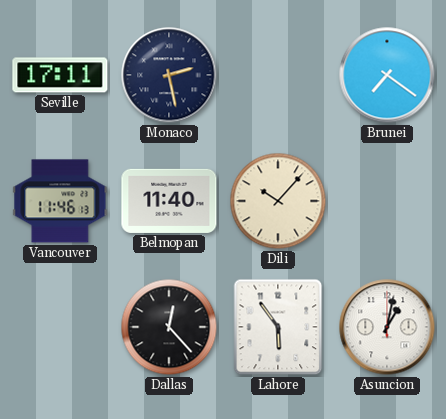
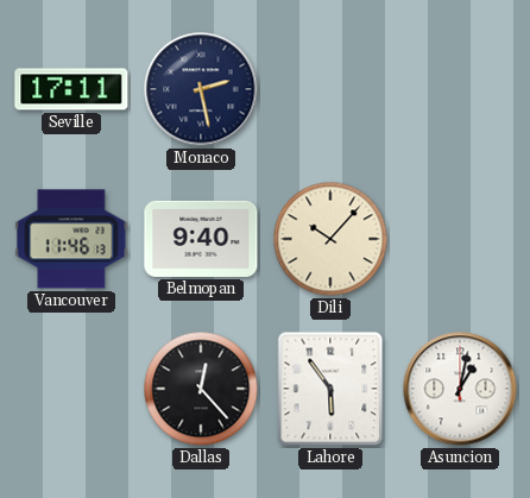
Brunei: 7:21 -> none (387, 75)
Belmopan: 11:40 -> 9:40 (201, 239)
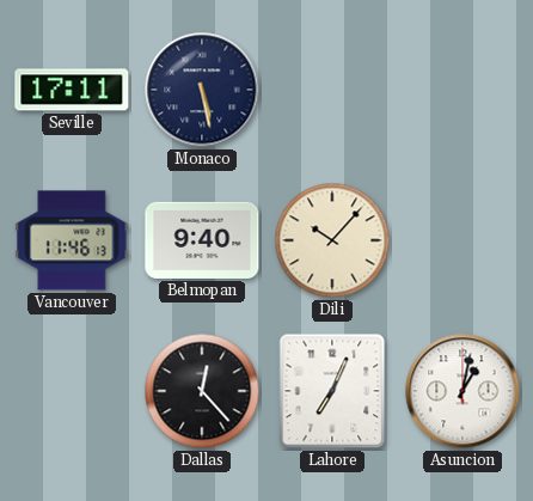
Monaco: 2:28 -> 5:28 (202, 90)
Lahore: 5:54 -> 7:04 (332, 391)
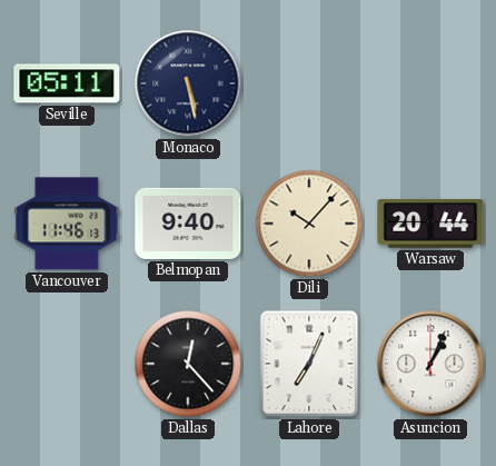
Seville: 17:11 -> 05:11 (67, 83)
Warsaw: none -> 20:44 (430, 224)
Asuncion: 1:02 -> 1:04 (430, 364)
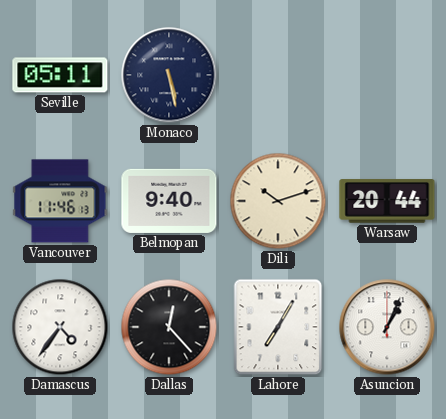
Dili: 10:07 -> 10:12 (278, 201)
Damascus: none -> 4:36 (60, 327)
Lahore: 7:04 -> 7:05 (278, 327)
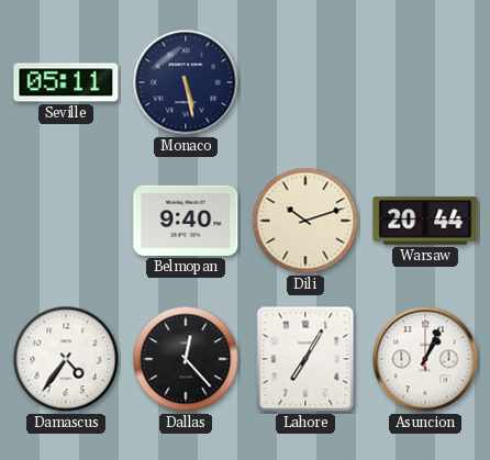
Vancouver: 11:46 -> none (60, 201)
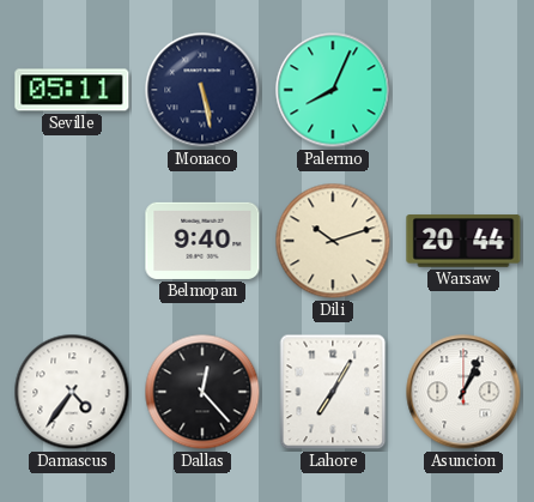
Palermo: none -> 8:04 (333, 90)
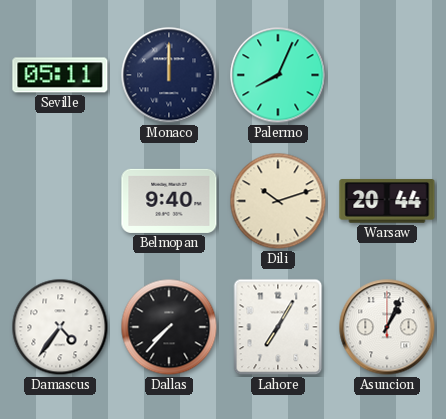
Monaco: 5:28 -> 12:00 (169, 75)
Dallas: 12:23 -> 7:37 (169, 327)
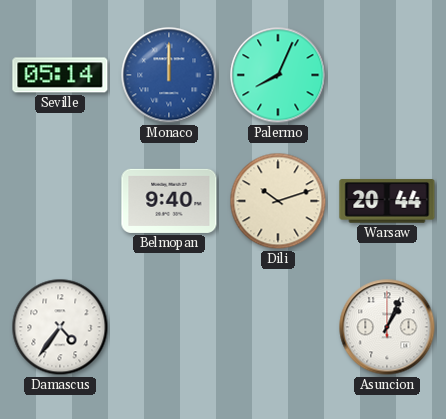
Seville: 05:11 -> 05:14 (60, 75)
Monaco dial: navy -> blue (169, 75)
Dallas: 7:37 -> none (169, 327)
Lahore: 7:05 -> none (278, 327)
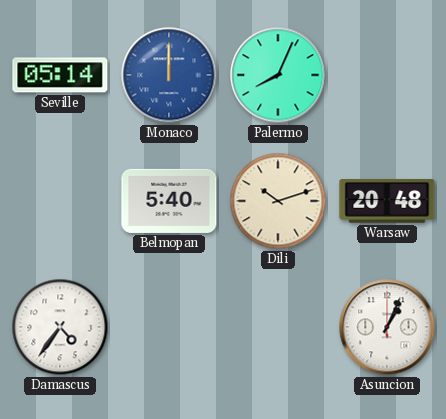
Belmopan: 9:40 -> 5:40 (169, 201)
Warsaw: 20:44 -> 20:48 (387, 201)
